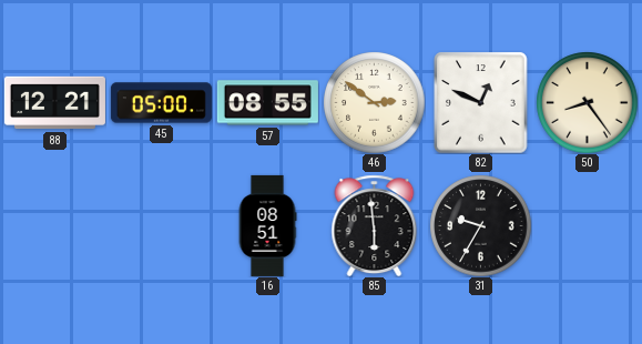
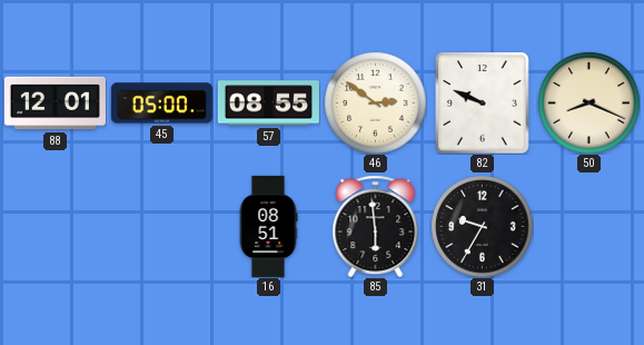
88: 12:21 -> 12:01 (55, 103)
82: 12:49 -> 9:49 (483, 102)
50: 8:24 -> 8:19 (588, 102)
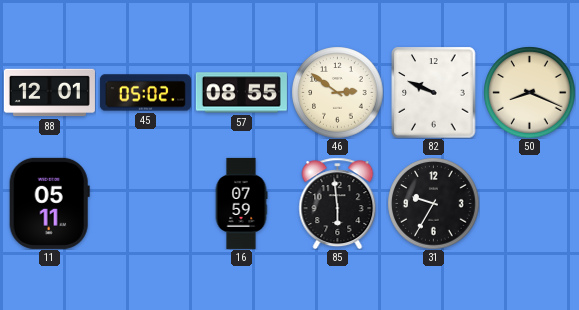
45: 05:00 -> 05:02 (145, 93)
11: none -> 05:11 (49, 203)
16: 08:51 -> 07:59 (241, 203)
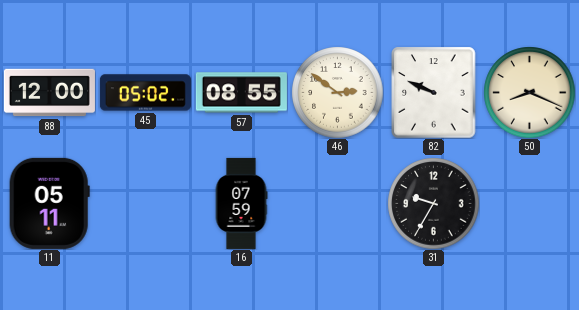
88: 12:01 -> 12:00 (49, 93)
85: 5:59 -> none (338, 203)
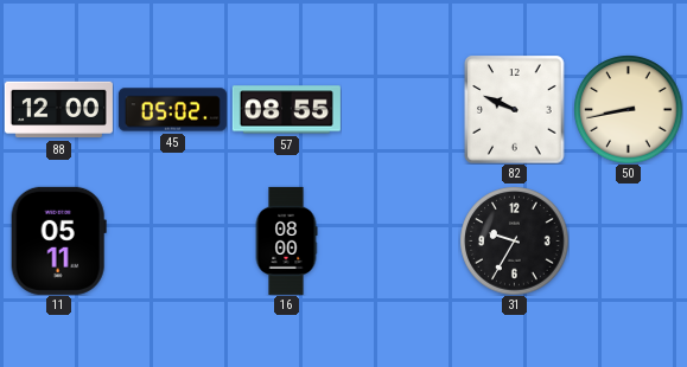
46: 2:51 -> none (337, 92)
50: 8:19 -> 8:43 (628, 109)
16: 07:59 -> 08:00 (286, 240)
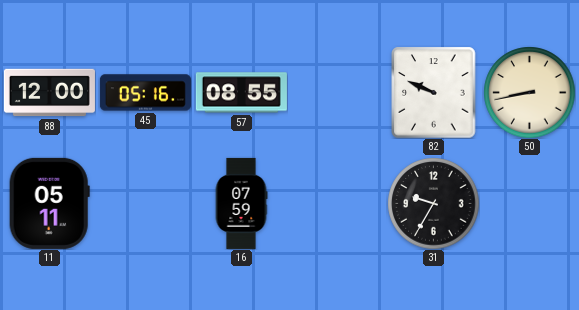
45: 05:02 -> 05:16 (145, 93)
16: 08:00 -> 07:59 (241, 203)
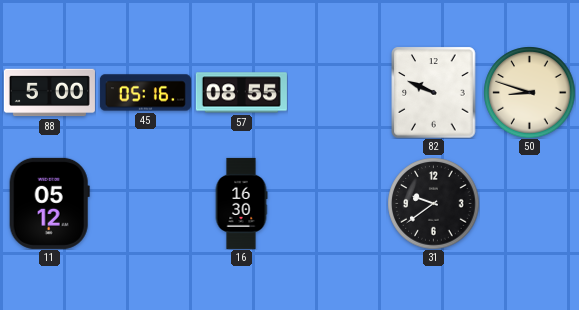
88: 12:00 -> 5:00 (49, 93)
50: 8:43 -> 8:48 (529, 92)
11: 05:11 -> 05:12 (49, 203)
16: 07:59 -> 16:30 (241, 203)
31: 9:35 -> 9:39 (433, 203)
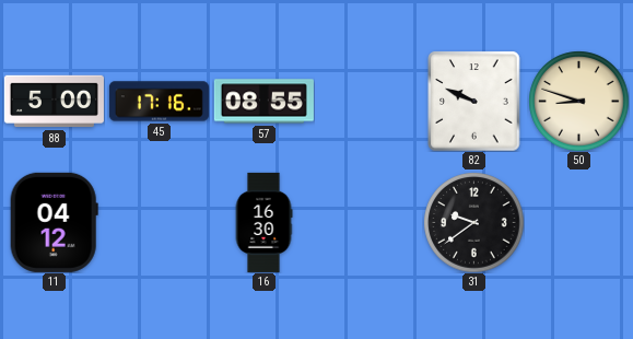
45: 05:16 -> 17:16 (159, 102)
11: 05:12 -> 04:12 (54, 222)
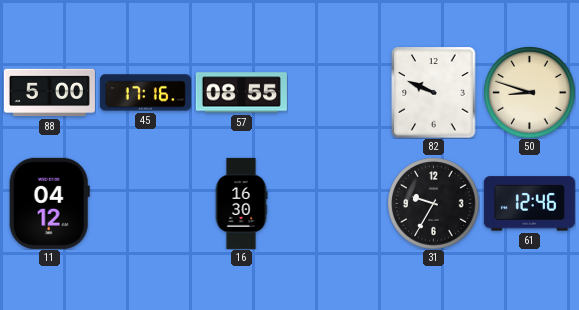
31: 9:39 -> 9:35 (433, 203)
61: none -> 12:46 (529, 204)
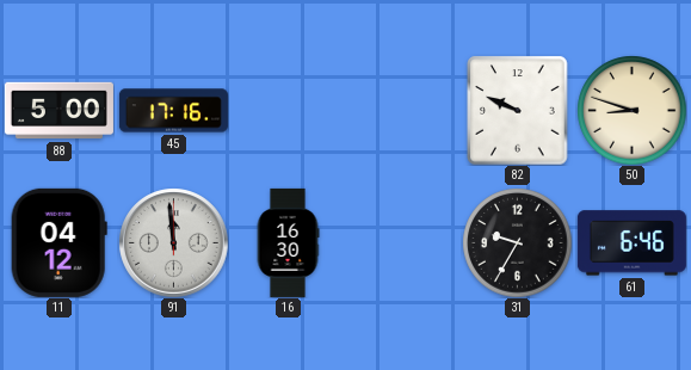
57: 08:55 -> none (241, 93)
91: none -> 11:59 (173, 242)
61: 12:46 -> 6:46 (631, 243)
